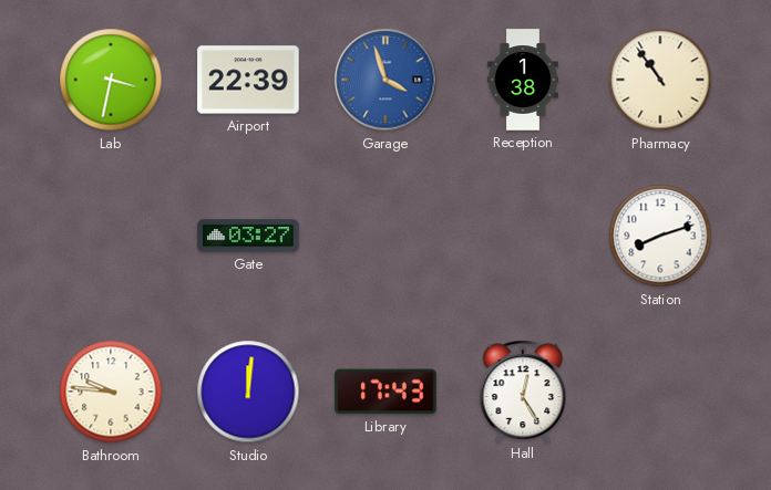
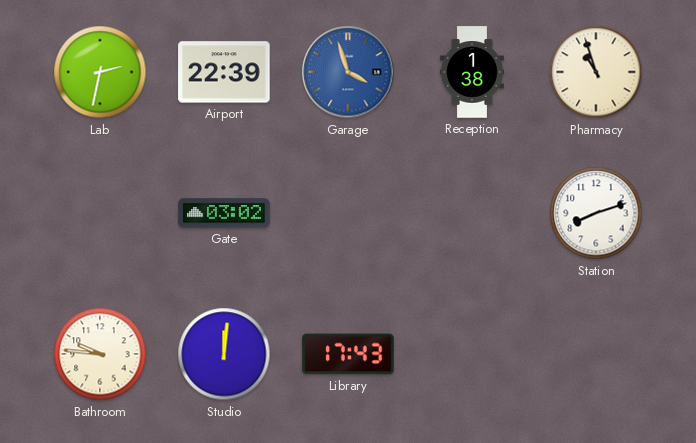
Lab: 3:32 -> 2:32 (100, 72)
Pharmacy: 10:54 -> 10:57 (596, 72)
Gate: 03:27 -> 03:02 (224, 213)
Hall: 12:25 -> none (523, 390)
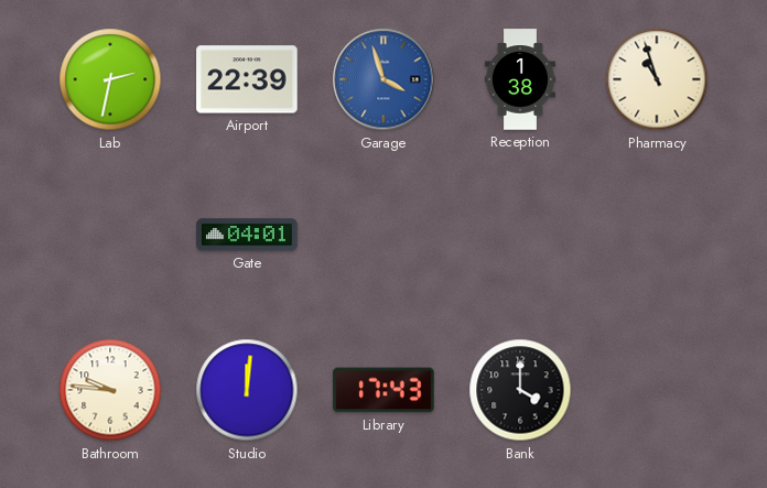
Gate: 03:02 -> 04:01 (247, 235)
Station: 8:12 -> none (596, 213)
Bank: none -> 4:00 (520, 390)
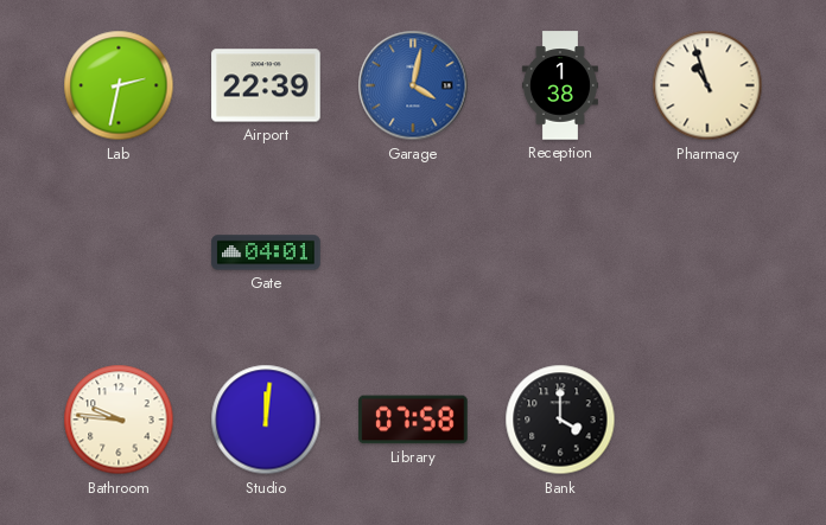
Garage: 3:57 -> 4:02 (413, 85)
Library: 17:43 -> 07:58 (413, 420)
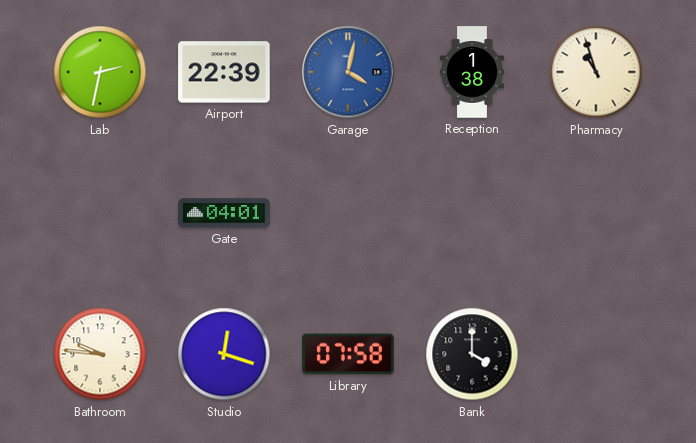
Studio: 12:01 -> 12:18 (224, 354)
